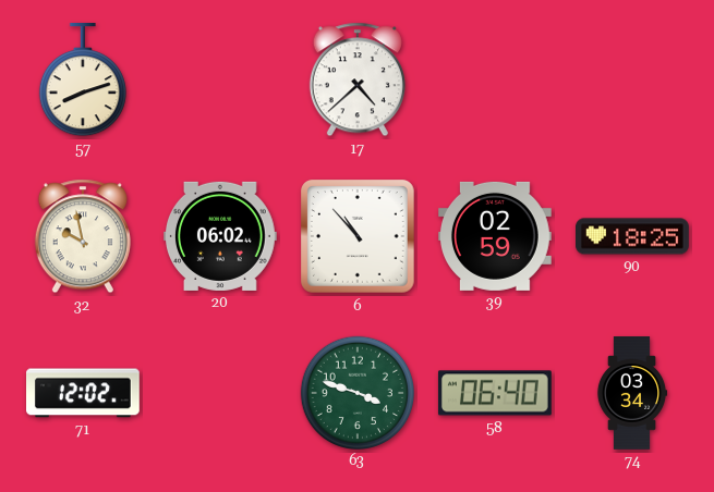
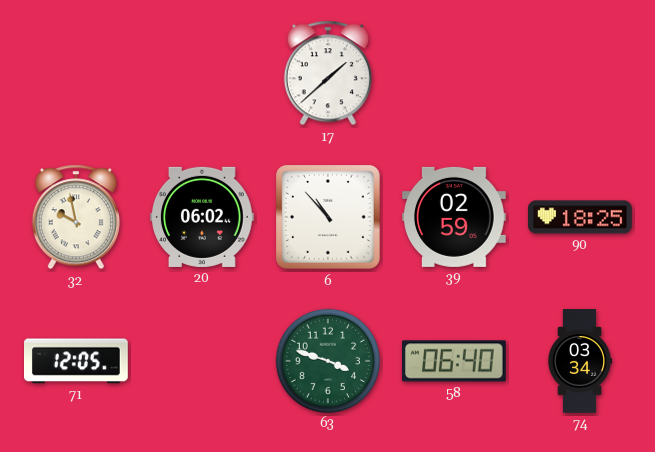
57: 8:12 -> none (83, 81)
17: 4:38 -> 1:38 (328, 73)
71: 12:02 -> 12:05 (77, 361)
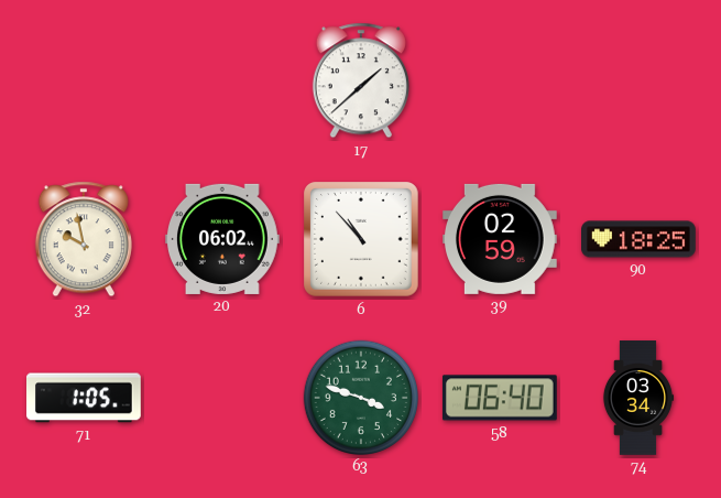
71: 12:05 -> 1:05 (85, 398)
